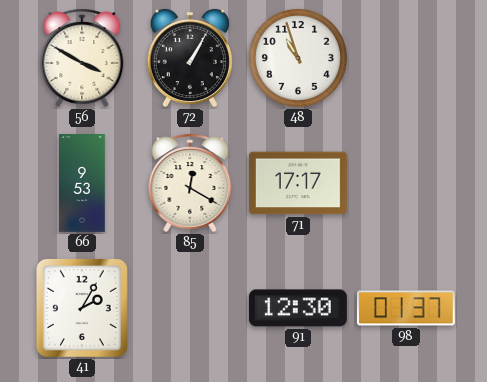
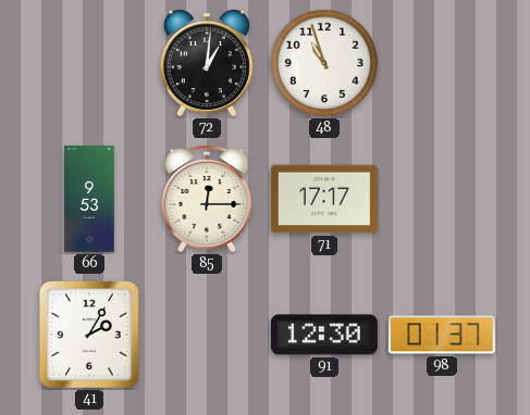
56: 3:50 -> none (82, 58)
72: 1:05 -> 1:01 (207, 63)
85: 12:20 -> 12:15 (207, 199)
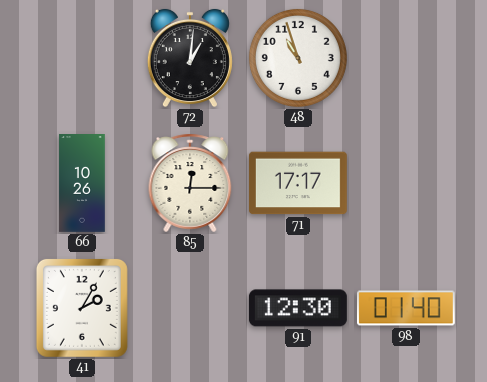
66: 9:53 -> 10:26 (82, 184)
98: 01:37 -> 01:40 (406, 308)
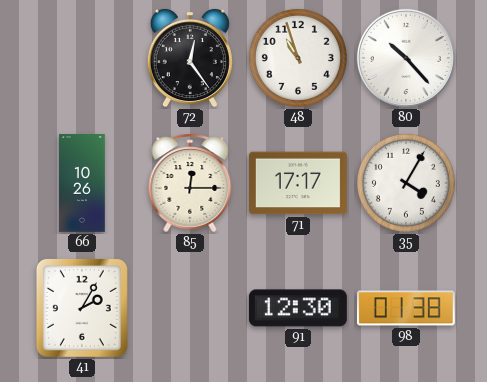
72: 1:01 -> 12:24 (190, 58)
80: none -> 10:23 (406, 58)
35: none -> 4:05 (406, 183)
98: 01:40 -> 01:38 (406, 308)
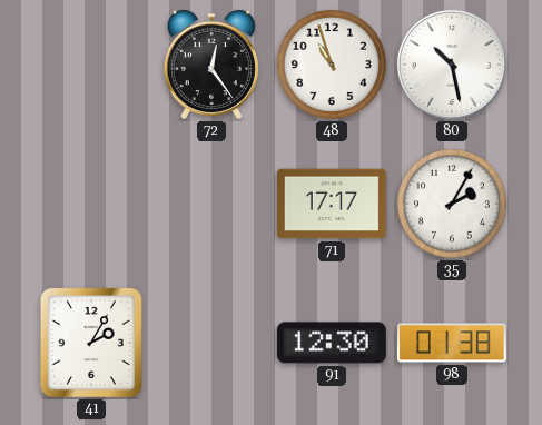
80: 10:23 -> 10:28 (452, 65)
66: 10:26 -> none (82, 184)
85: 12:15 -> none (190, 183)
35: 4:05 -> 2:05 (452, 204)
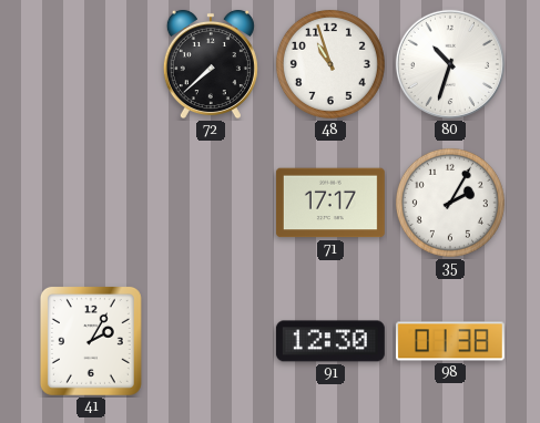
72: 12:24 -> 7:38 (211, 64)
80: 10:28 -> 10:33 (450, 64)
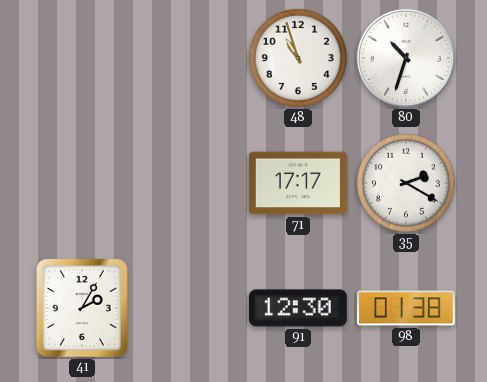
72: 7:38 -> none (211, 64)
35: 2:05 -> 2:20 (406, 183)
